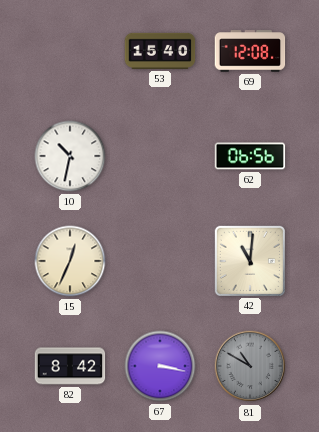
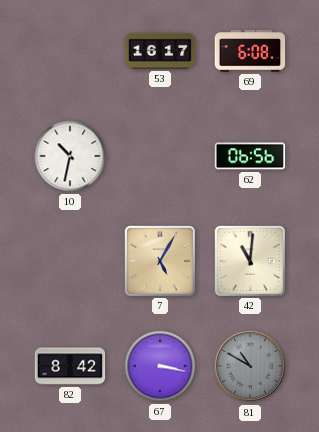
53: 15:40 -> 16:17 (160, 51)
69: 12:08 -> 6:08 (250, 51)
15: 12:34 -> none (70, 261)
7: none -> 5:05 (159, 260)
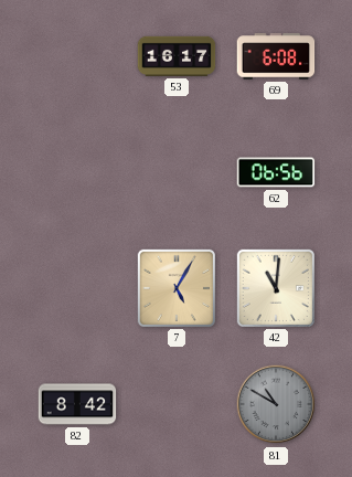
10: 10:32 -> none (70, 156)
67: 3:17 -> none (160, 366)
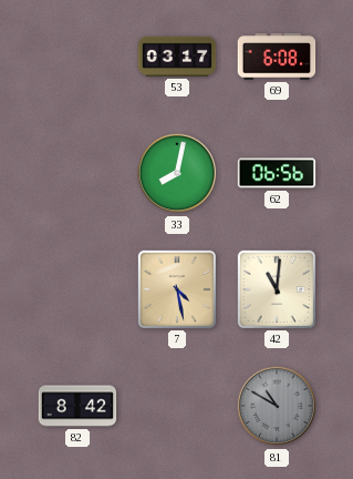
53: 16:17 -> 03:17 (177, 57)
33: none -> 8:02 (177, 173)
7: 5:05 -> 4:28 (176, 288)
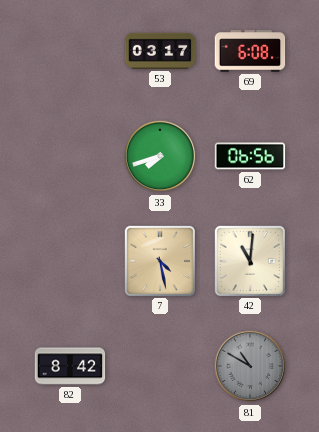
33: 8:02 -> 7:42 (160, 156)
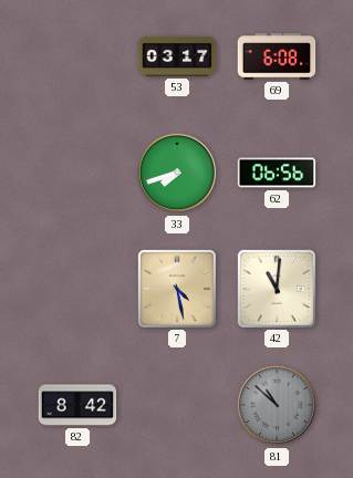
81: 10:50 -> 10:52 (277, 405)
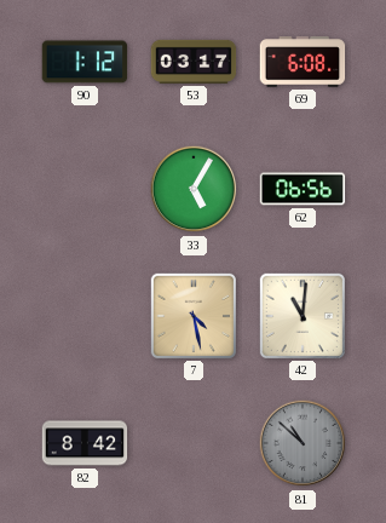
90: none -> 1:12 (85, 62)
33: 7:42 -> 5:05 (194, 189)
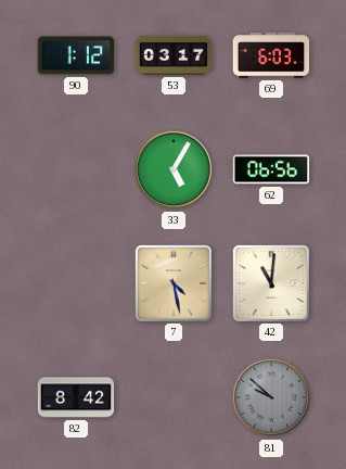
69: 6:08 -> 6:03 (271, 55)
81: 10:52 -> 9:52 (271, 397)
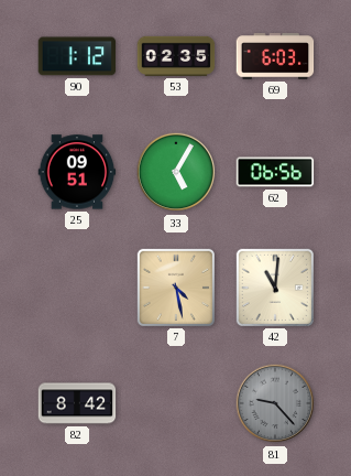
53: 03:17 -> 02:35 (176, 56)
25: none -> 09:51 (77, 172)
81: 9:52 -> 9:23 (275, 403)
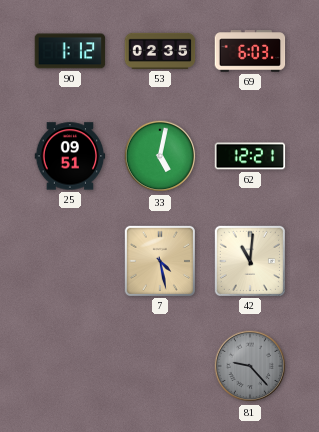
33: 5:05 -> 5:02 (160, 156)
62: 06:56 -> 12:21 (250, 156)
82: 8:42 -> none (77, 403)
